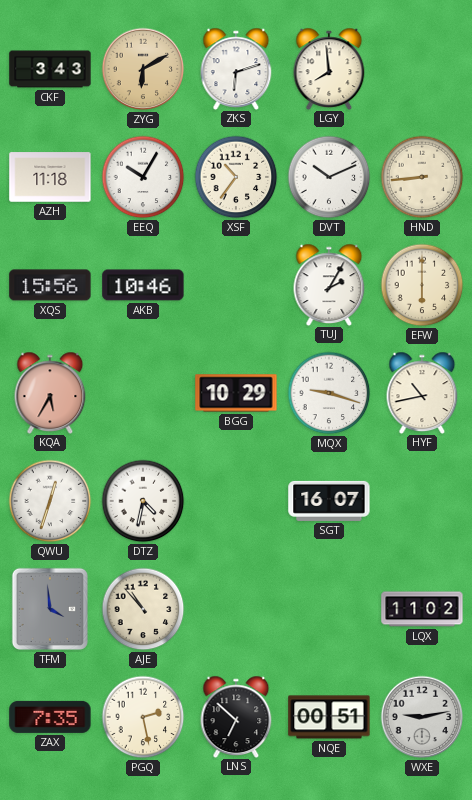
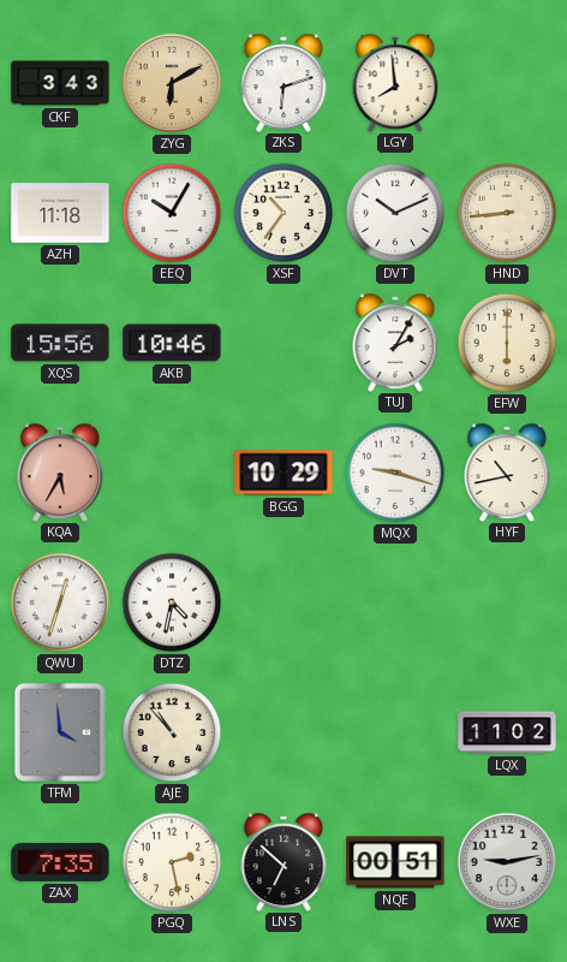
SGT: 16:07 -> none (329, 501)
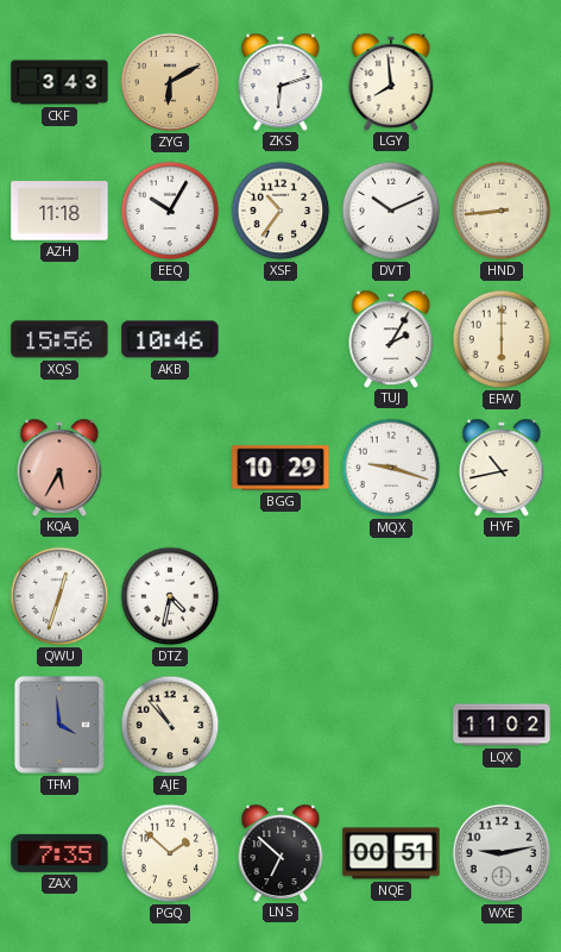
PGQ: 2:28 -> 1:52 (170, 853)
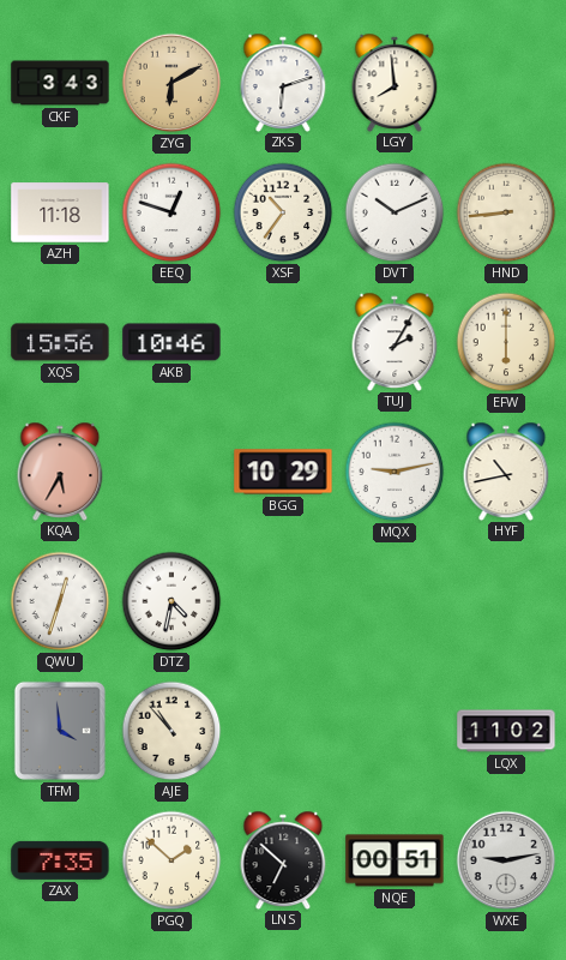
EEQ: 10:05 -> 12:48 (171, 212)
MQX: 9:18 -> 9:13 (395, 472)
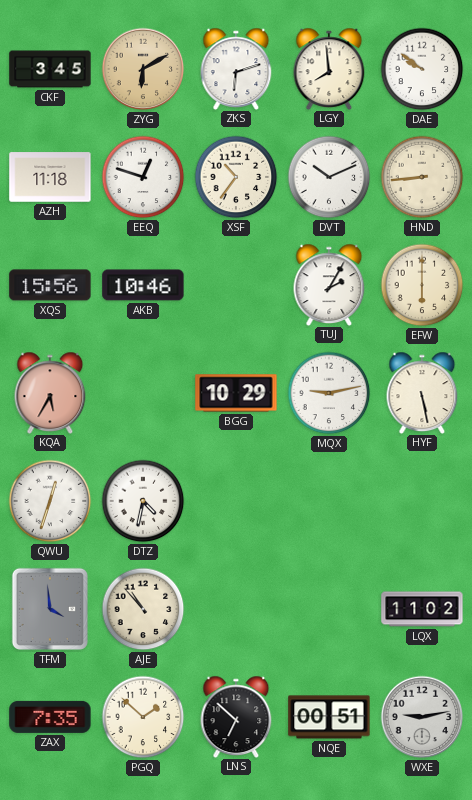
CKF: 3:43 -> 3:45 (50, 69)
DAE: none -> 9:51 (422, 69)
HYF: 10:43 -> 5:28 (422, 392)
